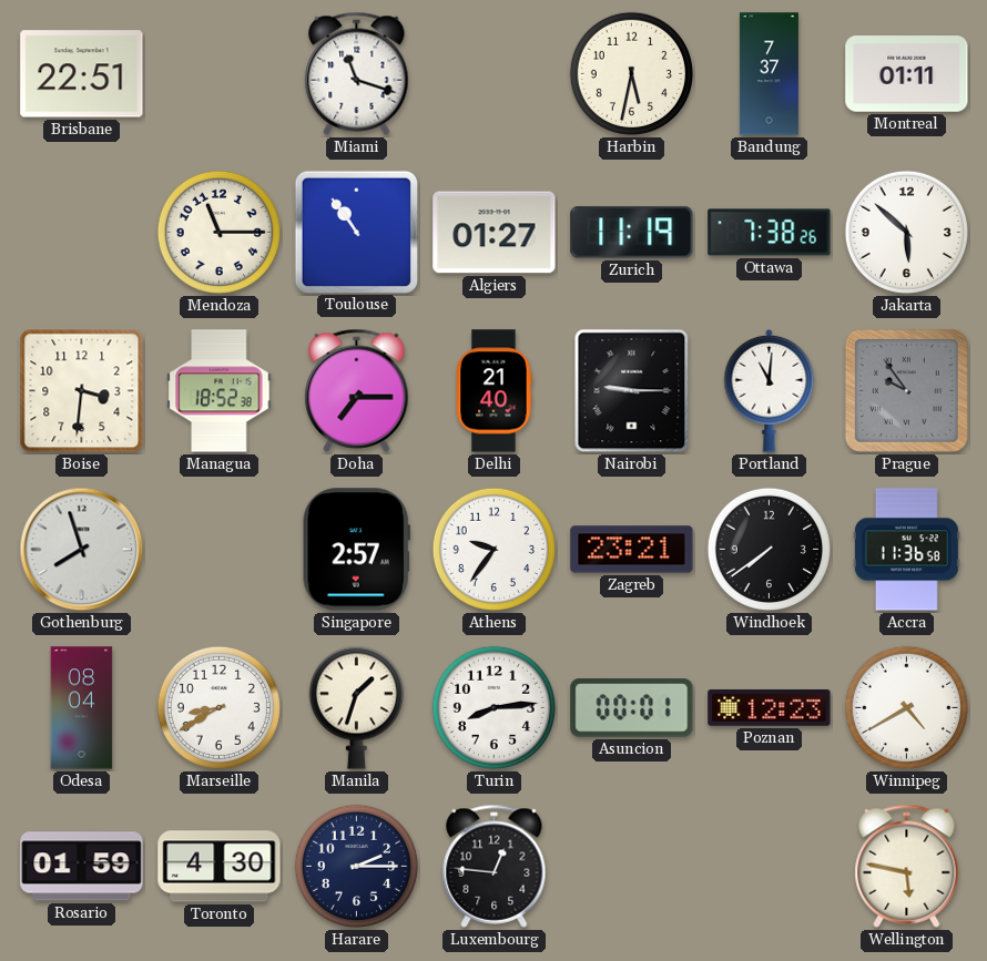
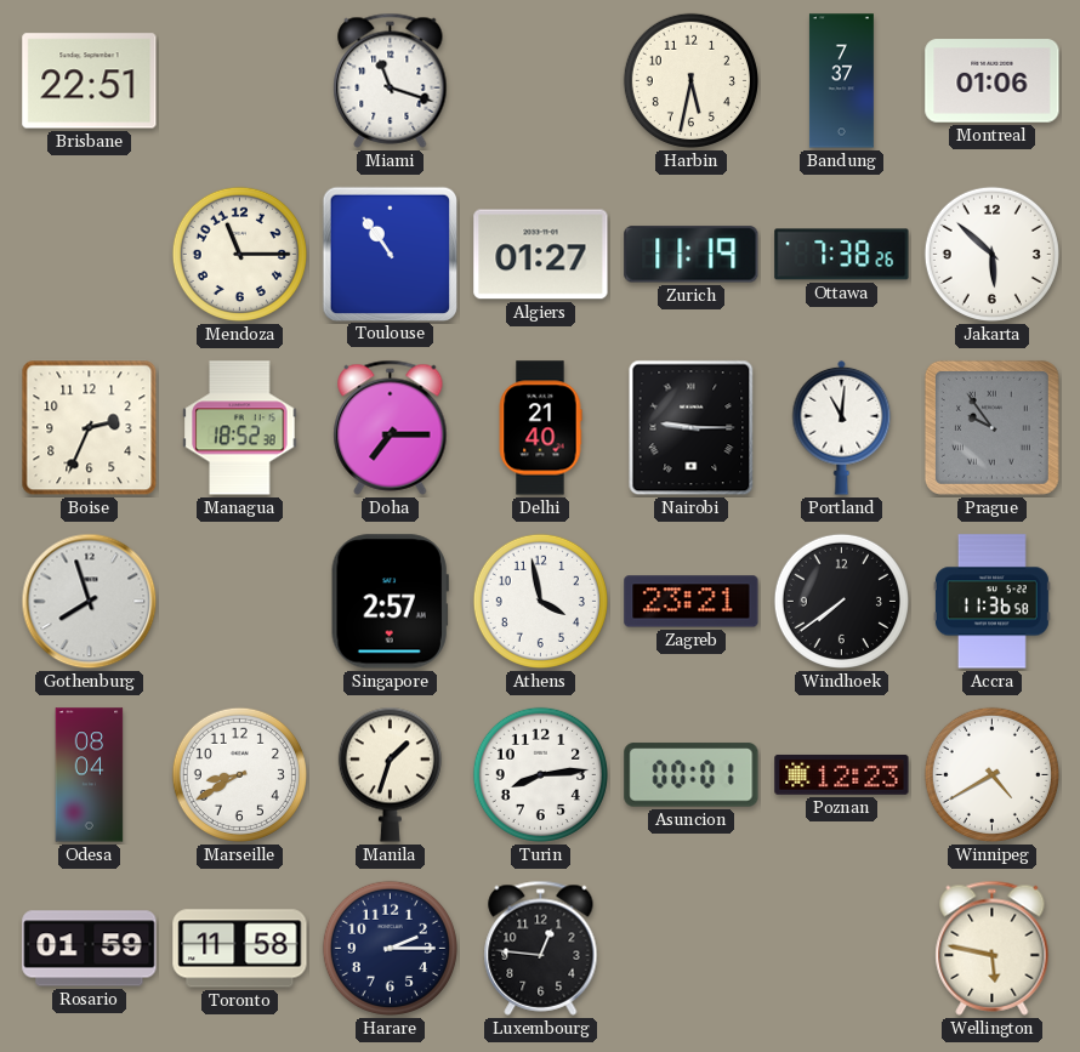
Montreal: 01:11 -> 01:06 (993, 81)
Boise: 3:31 -> 2:34 (90, 428)
Athens: 9:36 -> 3:58 (540, 601)
Toronto: 4:30 -> 11:58 (240, 949)
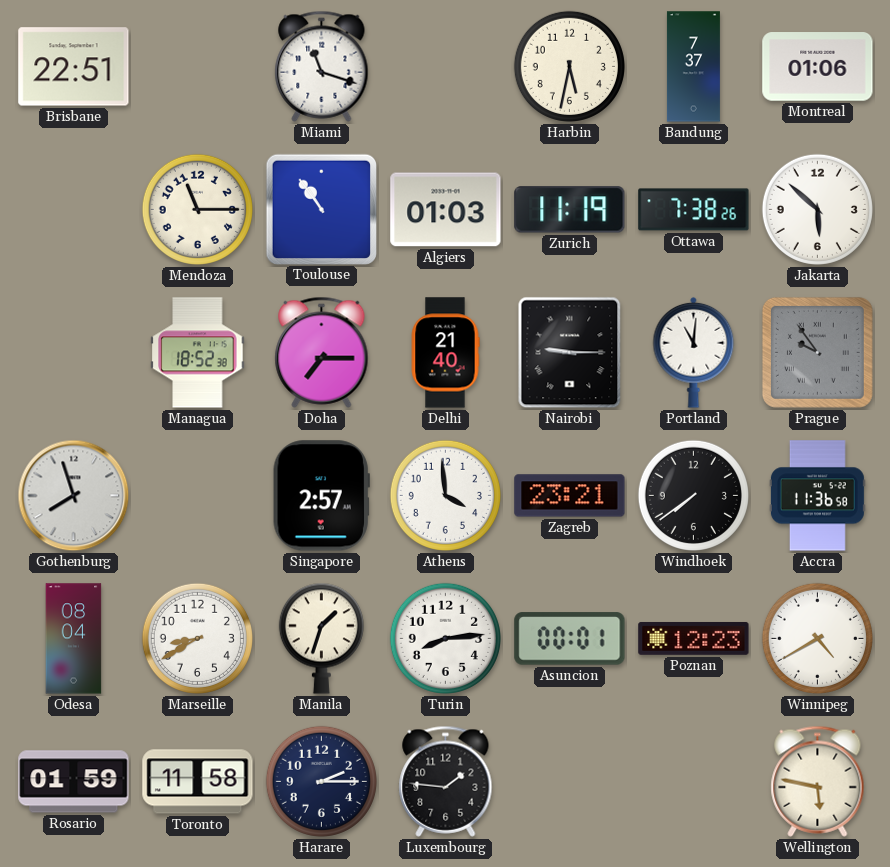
Algiers: 01:27 -> 01:03 (446, 210)
Boise: 2:34 -> none (90, 428)
Athens: 3:58 -> 3:59 (445, 495)
Luxembourg: 12:46 -> 1:46 (446, 781)
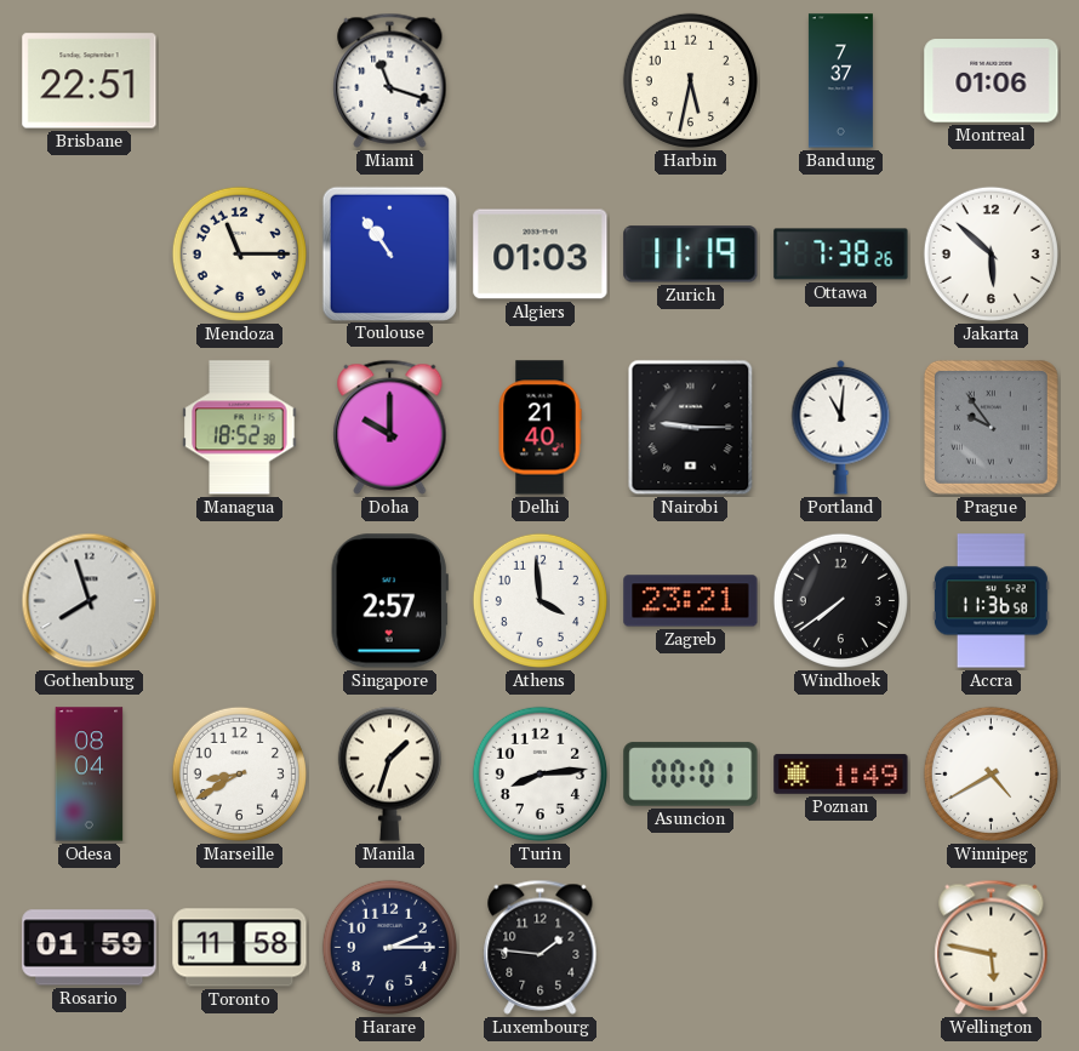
Doha: 7:15 -> 10:00 (390, 427)
Poznan: 12:23 -> 1:49 (841, 773)
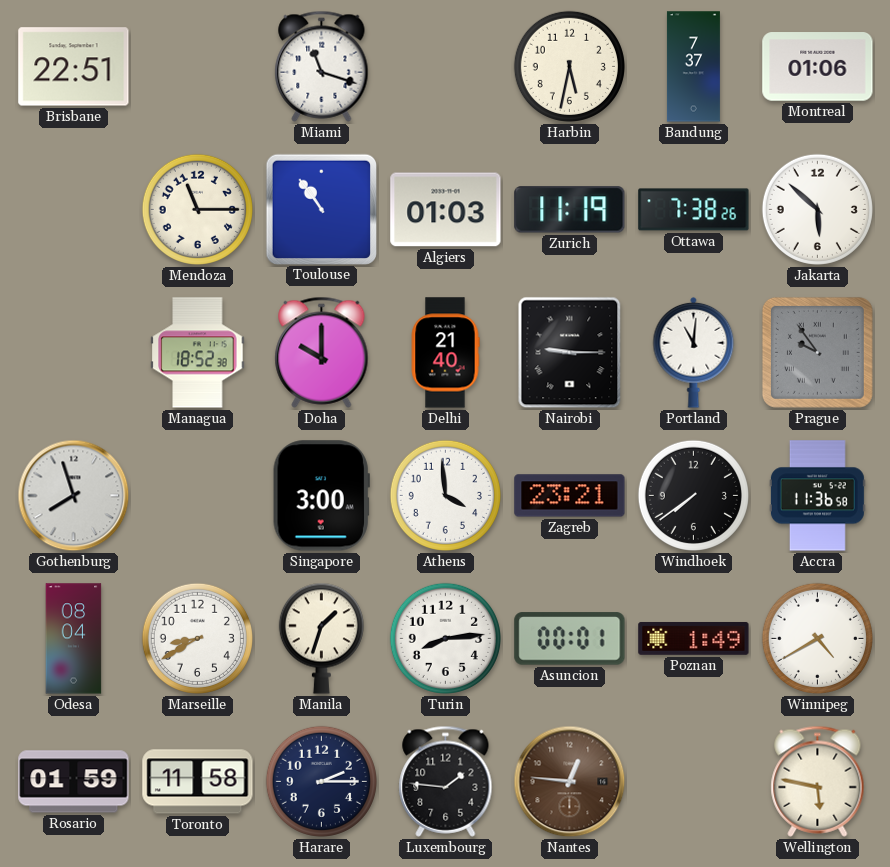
Singapore: 2:57 -> 3:00 (321, 496)
Nantes: none -> 12:46 (570, 782)
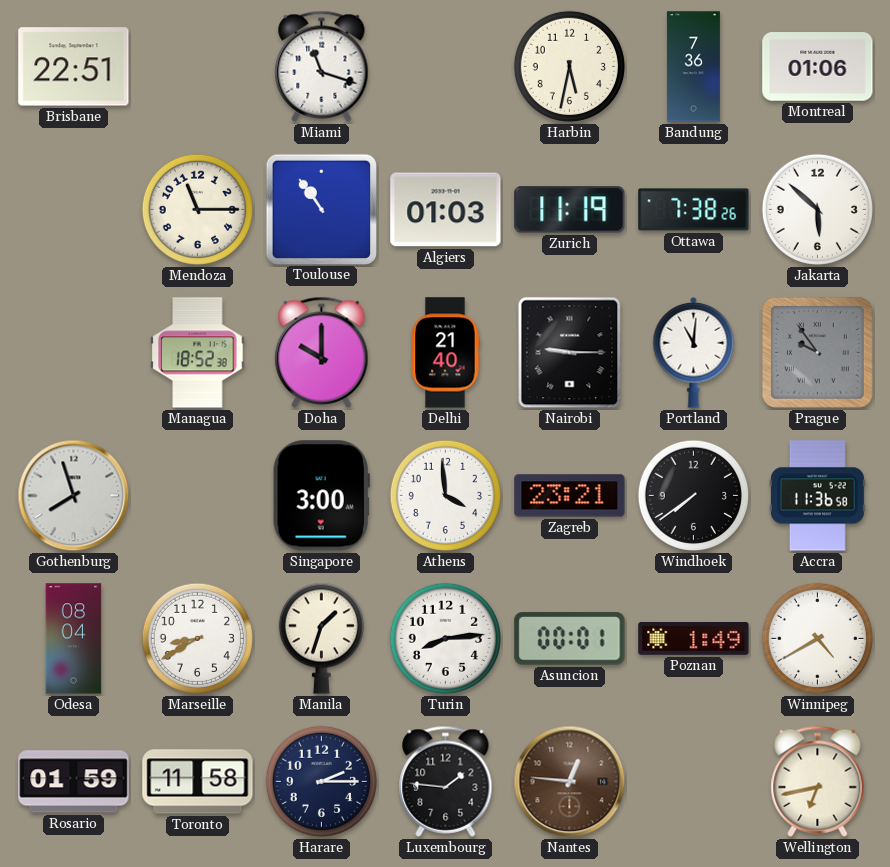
Bandung: 7:37 -> 7:36 (693, 67)
Wellington: 5:47 -> 6:43 (818, 781)
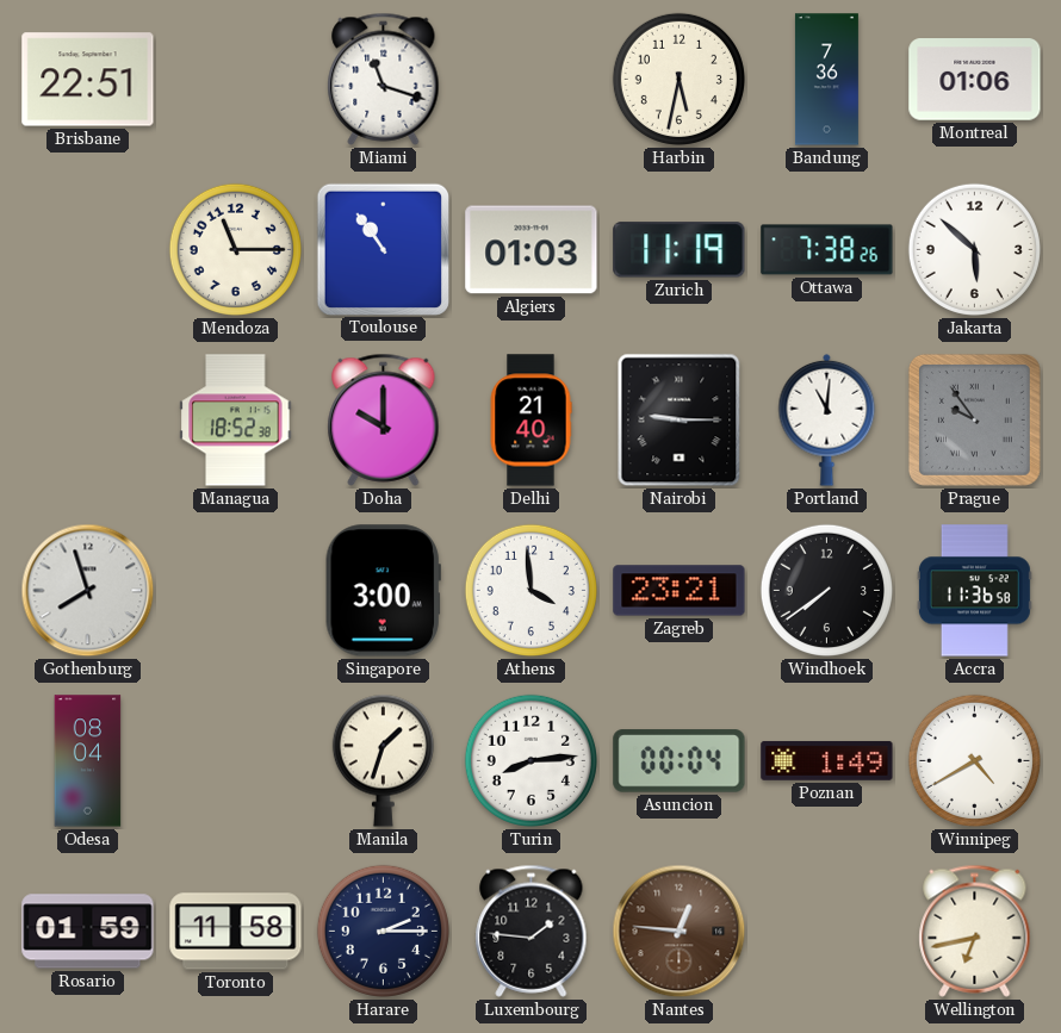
Marseille: 8:40 -> none (197, 638)
Asuncion: 00:01 -> 00:04 (680, 761)
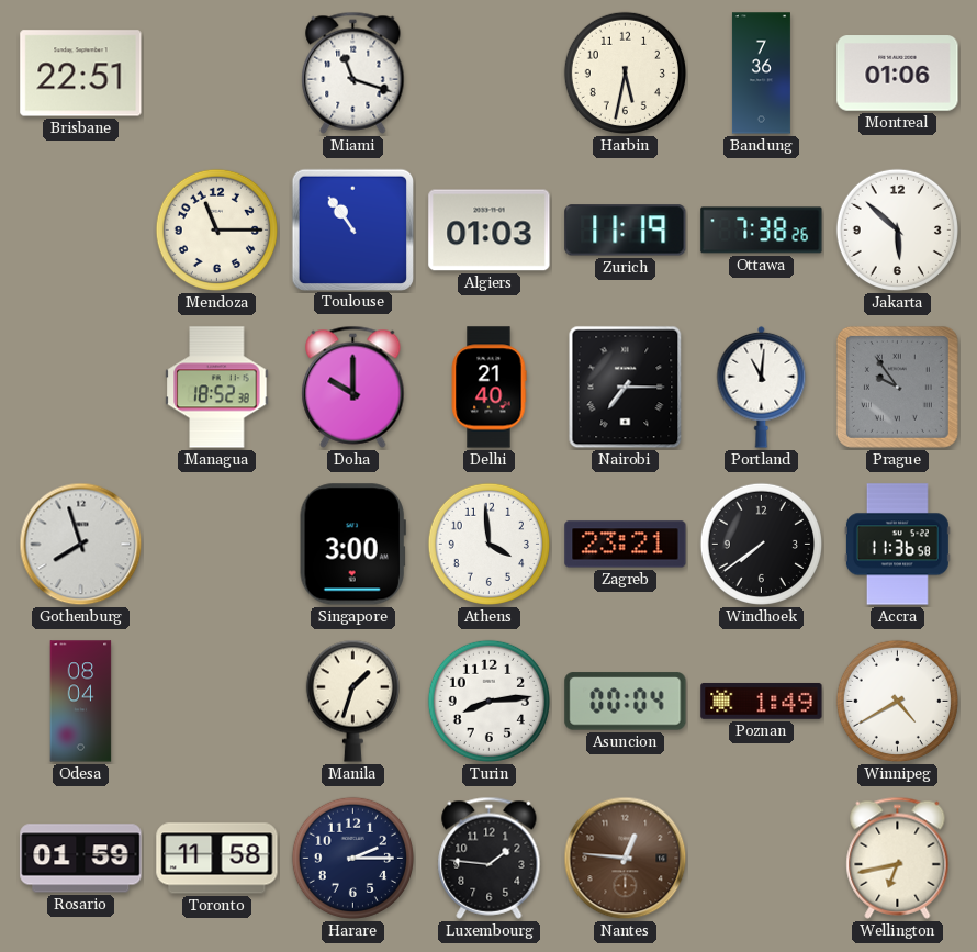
Nairobi: 9:15 -> 7:15 (626, 388)
